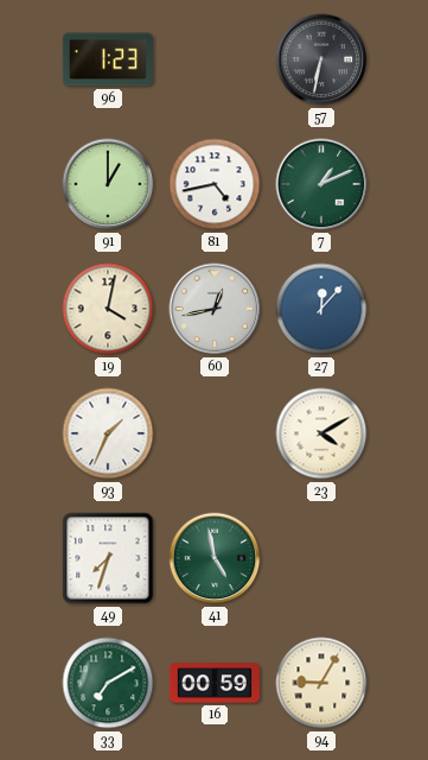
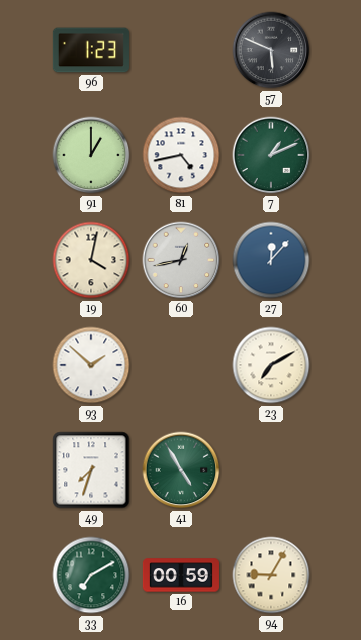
57: 6:32 -> 5:49 (271, 50)
93: 1:34 -> 1:52 (91, 365)
23: 4:10 -> 7:10 (271, 365)
41: 4:58 -> 4:55 (181, 470)
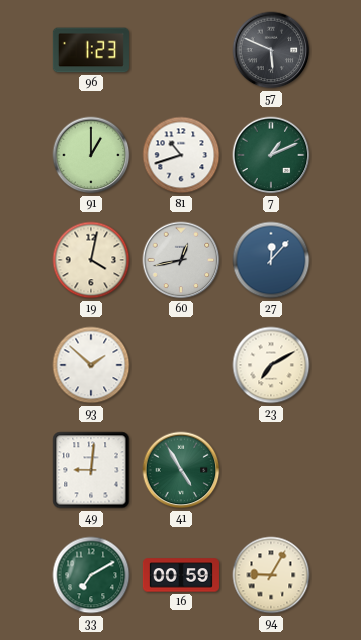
81: 4:43 -> 10:42 (181, 155)
49: 7:33 -> 9:01 (91, 470)
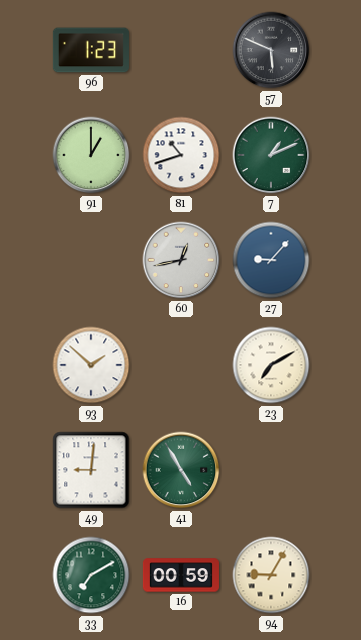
19: 4:02 -> none (91, 260)
27: 12:07 -> 9:07 (271, 260)
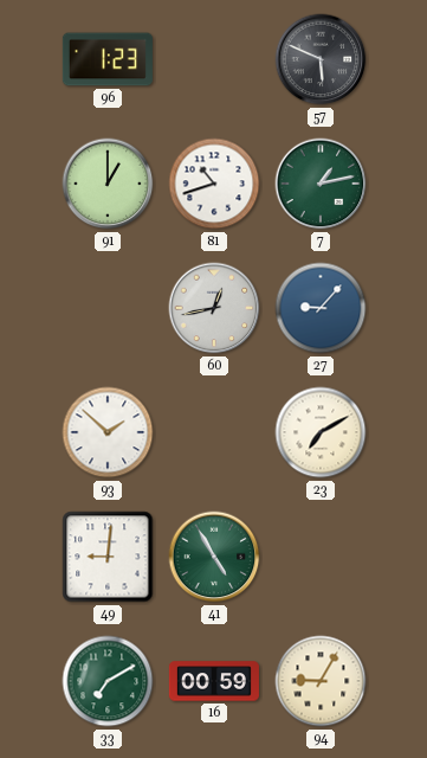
7: 1:11 -> 1:13 (321, 184)
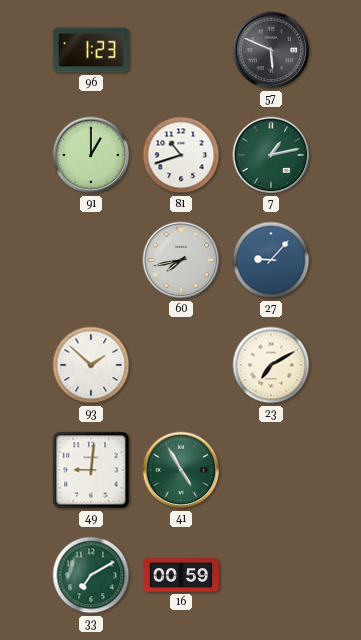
60: 12:43 -> 7:43 (181, 260)
94: 9:05 -> none (321, 681)
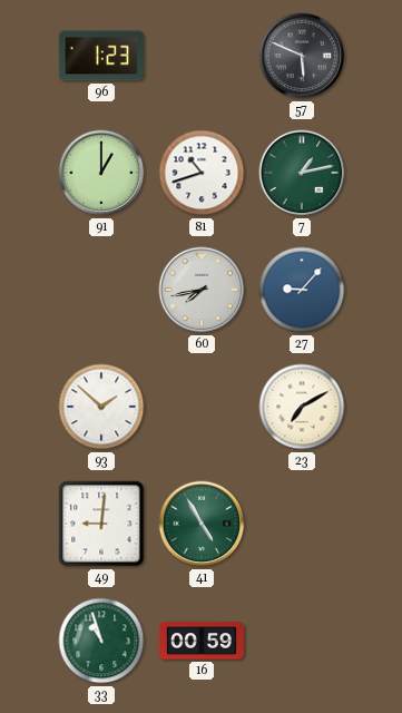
33: 7:10 -> 10:57 (101, 641)
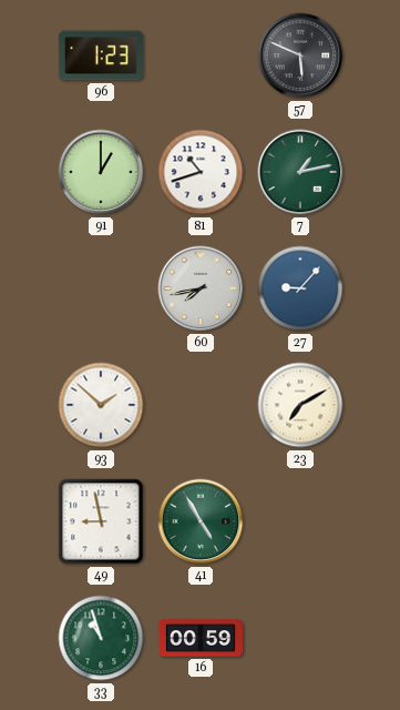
49: 9:01 -> 8:58 (101, 521)
